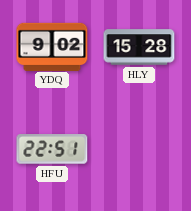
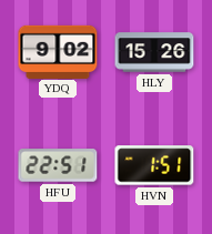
HLY: 15:28 -> 15:26 (154, 52)
HVN: none -> 1:51 (154, 165)
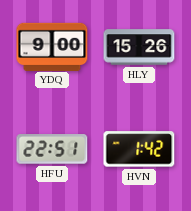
YDQ: 9:02 -> 9:00 (52, 46)
HVN: 1:51 -> 1:42 (139, 149)
